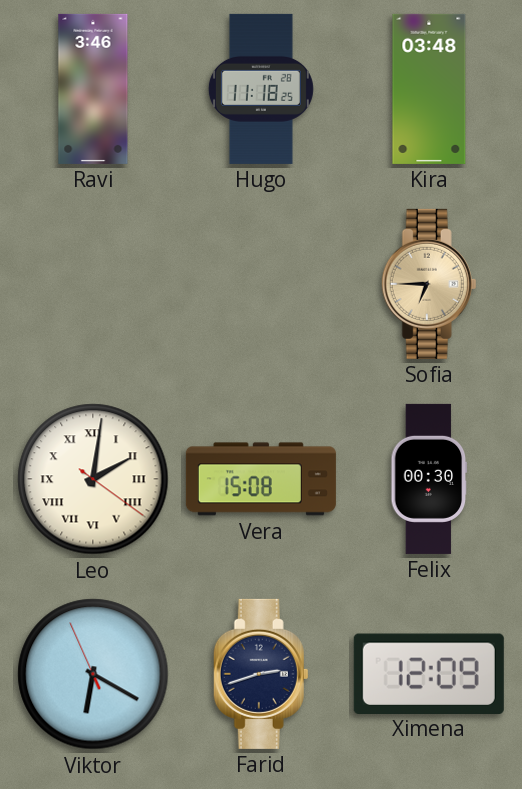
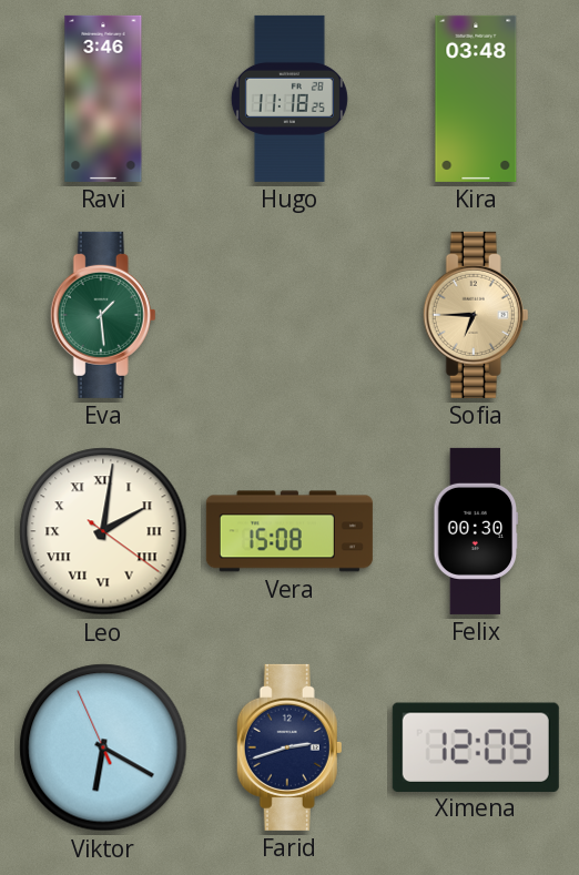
Eva: none -> 1:29 (103, 315)
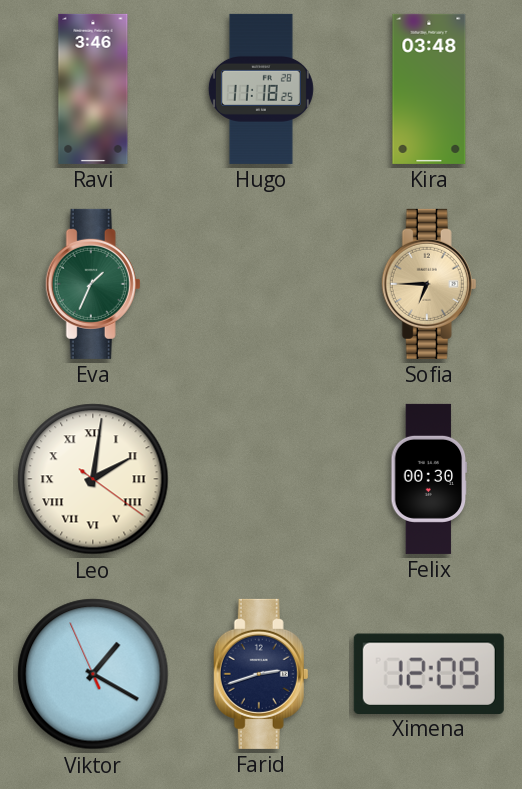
Eva: 1:29 -> 1:34 (93, 284)
Vera: 15:08 -> none (289, 531)
Viktor: 6:19 -> 1:19 (93, 674)
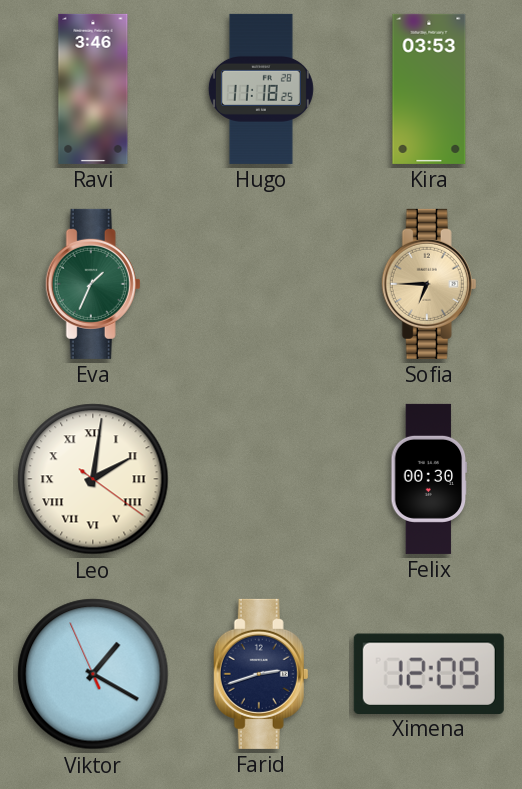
Kira: 03:48 -> 03:53 (429, 89)
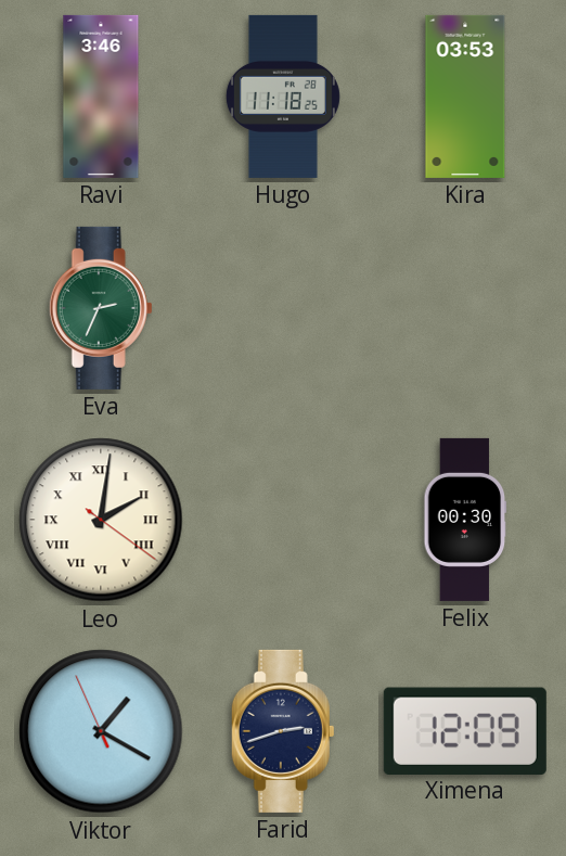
Eva: 1:34 -> 2:34 (101, 308)
Sofia: 6:45 -> none (429, 284)
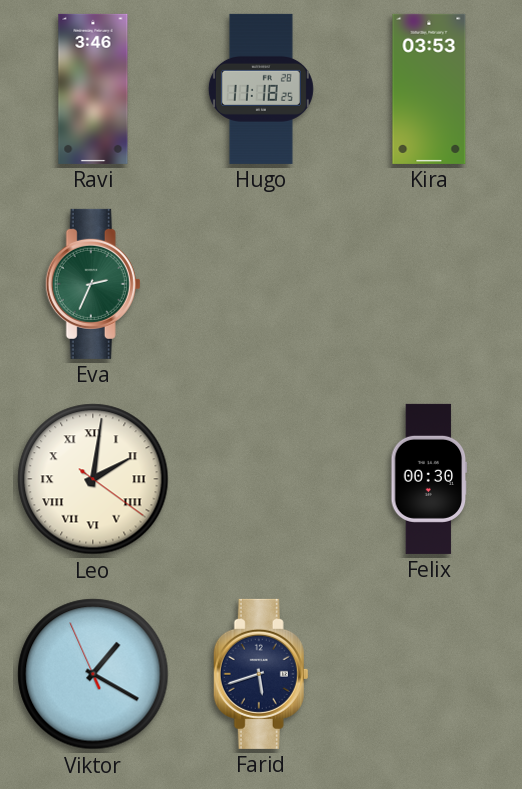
Farid: 2:42 -> 5:42 (261, 674)
Ximena: 12:09 -> none (465, 730)
